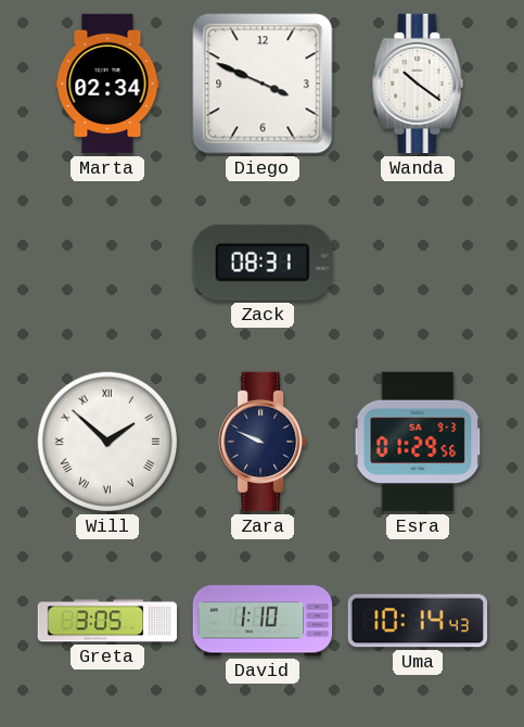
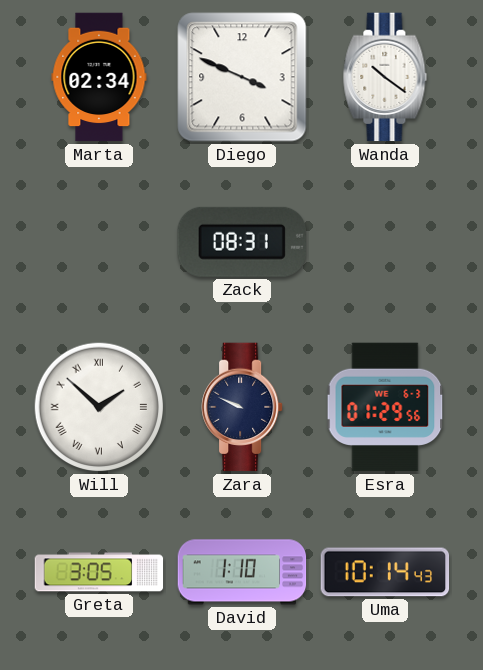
Esra date: SA 9-3 -> WE 6-3 (385, 407)
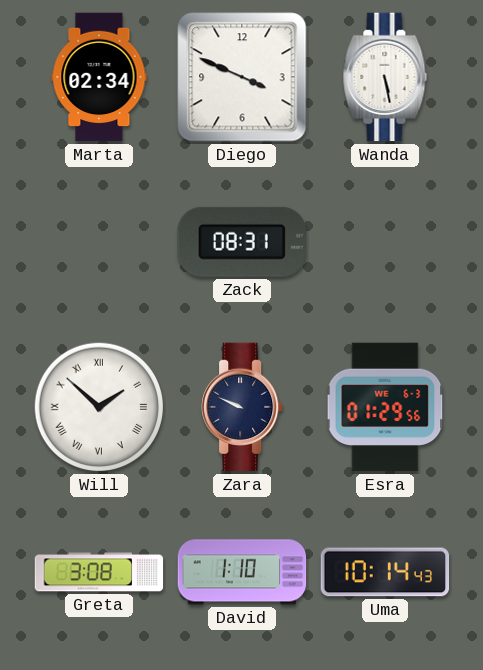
Wanda: 10:21 -> 5:28 (385, 77)
Greta: 3:05 -> 3:08 (99, 572)
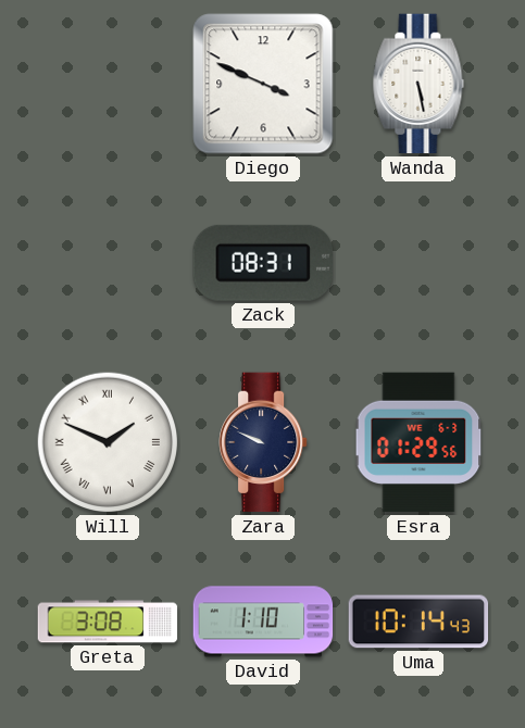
Marta: 02:34 -> none (99, 77)
Will: 1:52 -> 1:49 (108, 442)
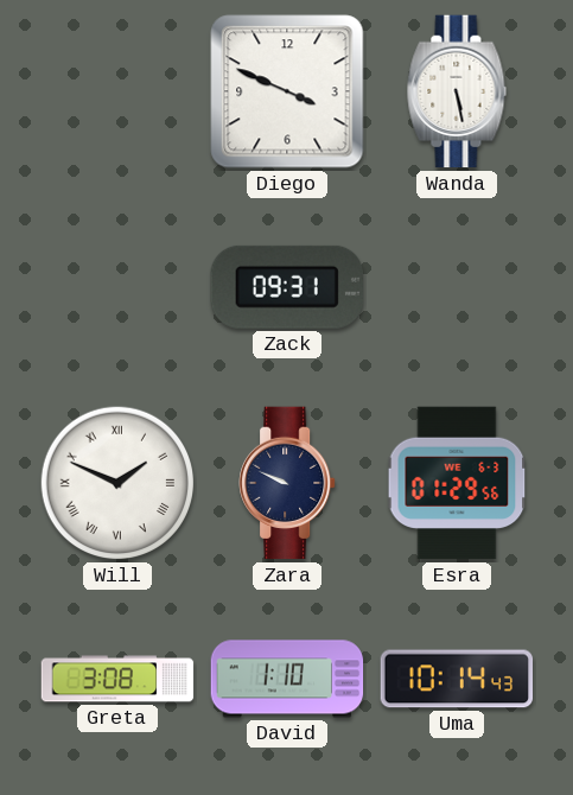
Zack: 08:31 -> 09:31 (287, 287)
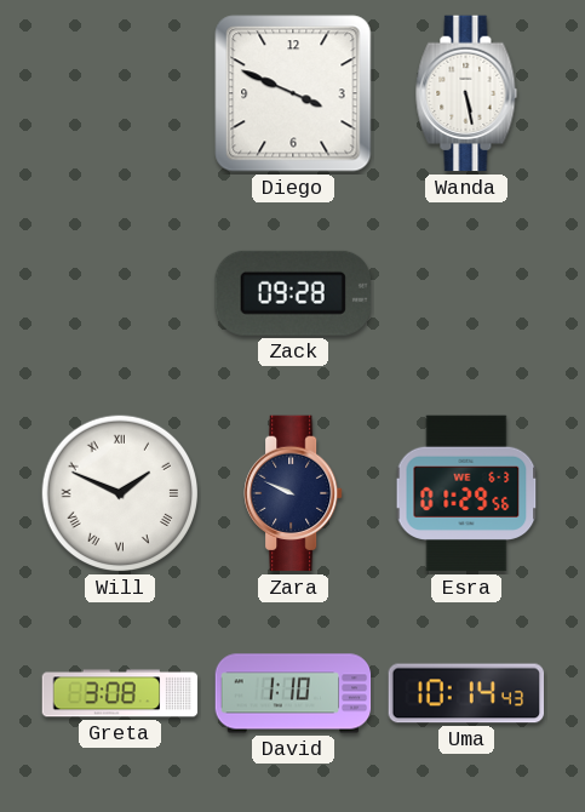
Zack: 09:31 -> 09:28 (293, 293)
